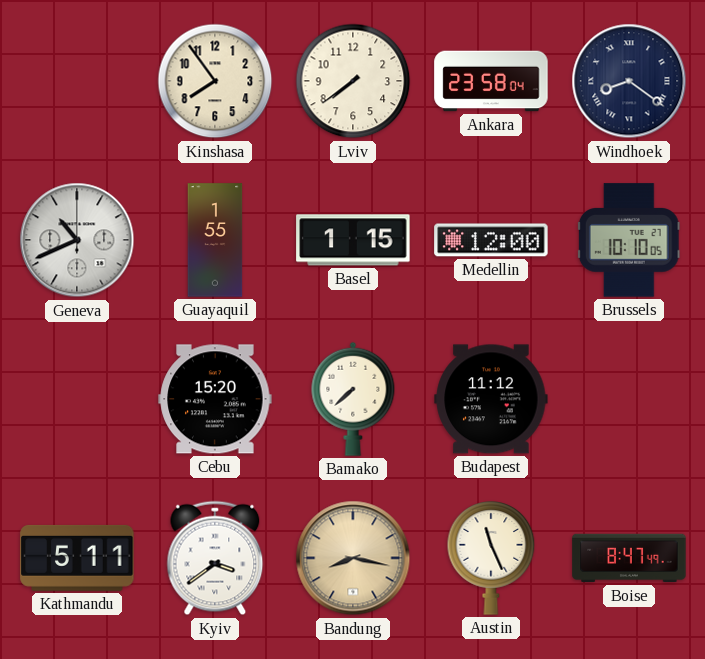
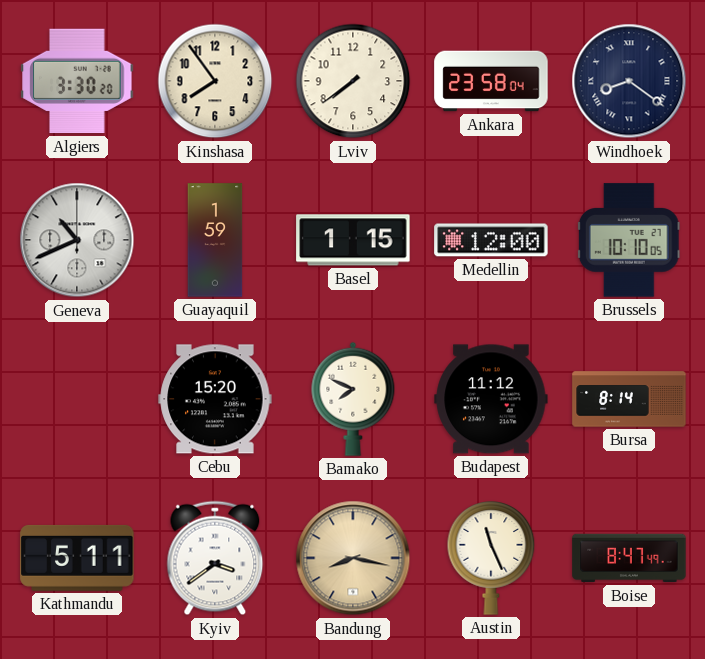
Algiers: none -> 3:30 (77, 81)
Guayaquil: 1:55 -> 1:59 (215, 240)
Bamako: 7:38 -> 7:49 (353, 399)
Bursa: none -> 8:14 (629, 399)
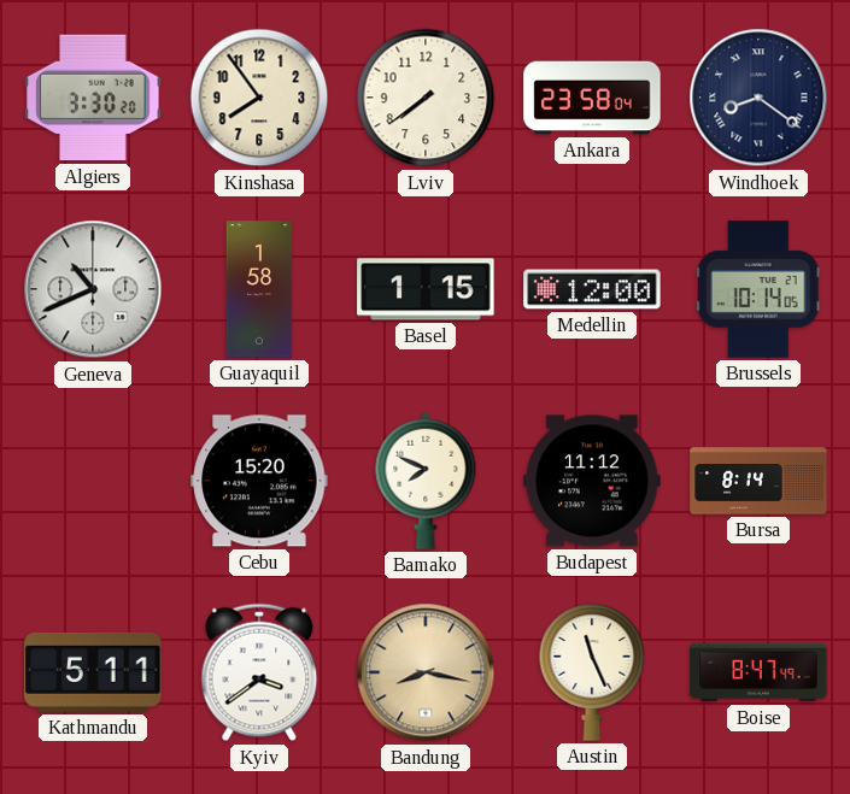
Guayaquil: 1:59 -> 1:58 (259, 289)
Brussels: 10:10 -> 10:14 (758, 289)
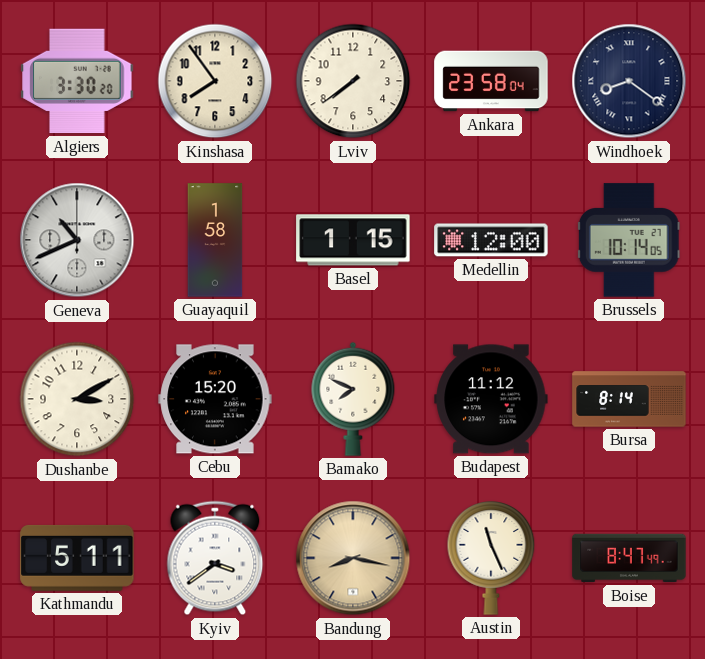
Dushanbe: none -> 3:10 (77, 399)
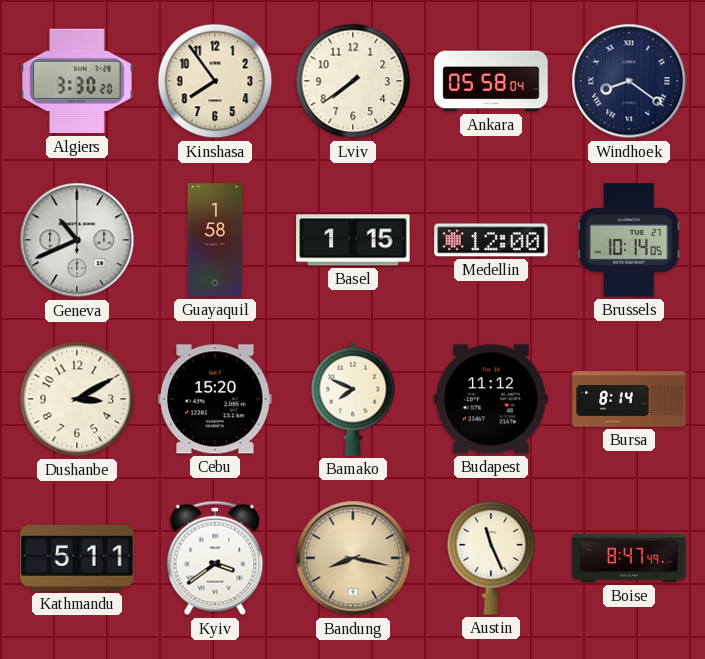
Ankara: 23:58 -> 05:58 (491, 81)
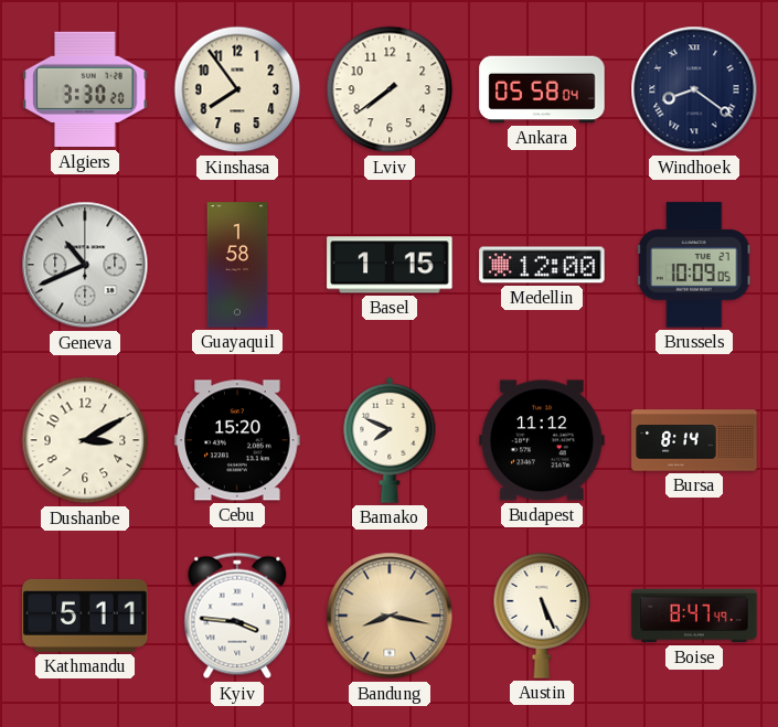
Brussels: 10:14 -> 10:09 (694, 265)
Kyiv: 3:39 -> 3:46 (237, 616)
Austin: 11:26 -> 5:26 (542, 616)
